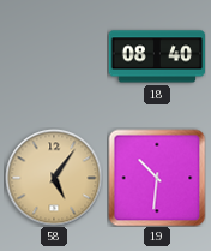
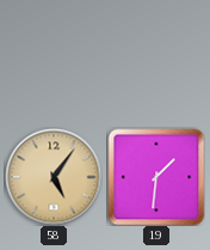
18: 08:40 -> none (157, 56)
19: 10:31 -> 1:31 (156, 177)
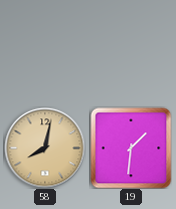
58: 5:06 -> 8:02 (45, 148)
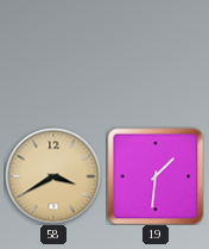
58: 8:02 -> 3:40 (53, 176)
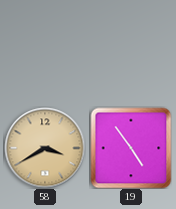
19: 1:31 -> 4:54 (131, 148)
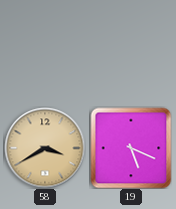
19: 4:54 -> 5:19 (131, 148)
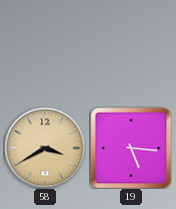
19: 5:19 -> 5:16 (131, 148)
